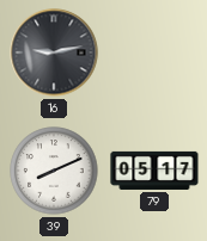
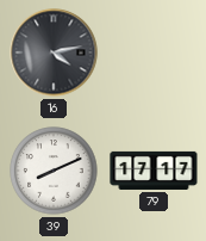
16: 9:13 -> 4:13 (54, 52)
79: 05:17 -> 17:17 (154, 171)
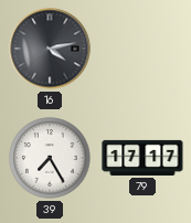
39: 8:11 -> 7:25 (50, 158)
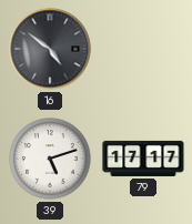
16: 4:13 -> 4:51 (50, 49)
39: 7:25 -> 5:12 (50, 159)
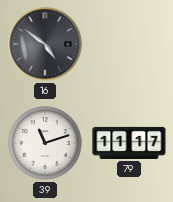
39: 5:12 -> 11:12 (45, 143)
79: 17:17 -> 11:17 (129, 143)
